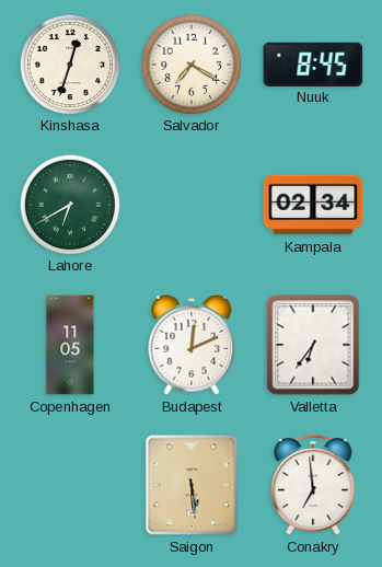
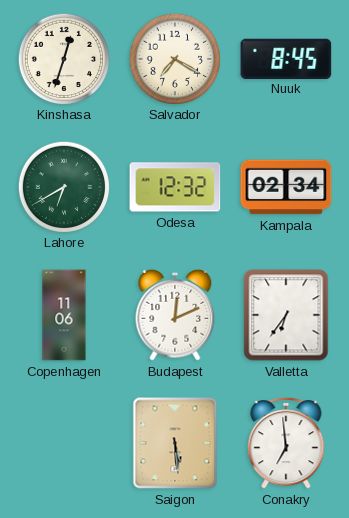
Odesa: none -> 12:32 (175, 187)
Copenhagen: 11:05 -> 11:06 (64, 315)
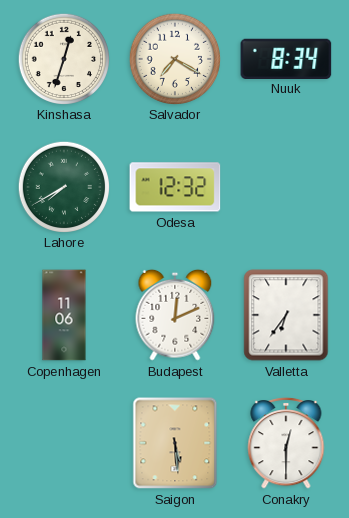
Nuuk: 8:45 -> 8:34 (286, 58)
Lahore: 6:40 -> 7:40 (63, 186)
Kampala: 02:34 -> none (286, 187)
Conakry: 6:59 -> 12:30 (286, 444)
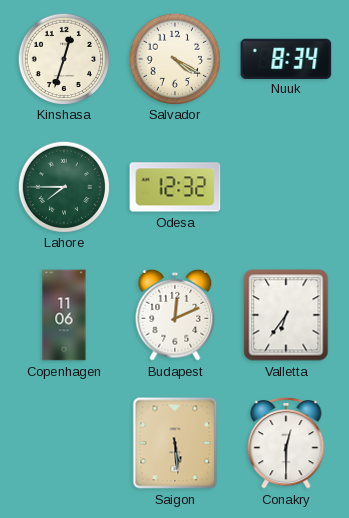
Salvador: 7:20 -> 4:20 (174, 58)
Lahore: 7:40 -> 7:45 (63, 186)
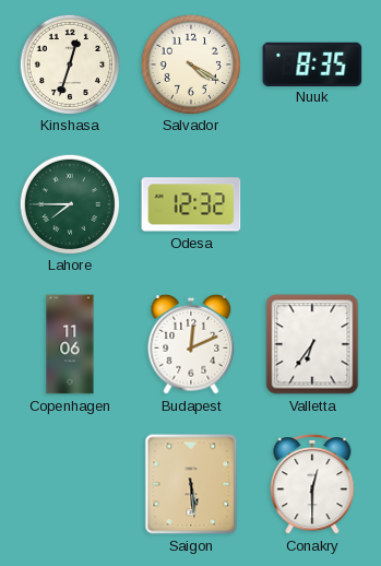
Nuuk: 8:34 -> 8:35 (312, 63)
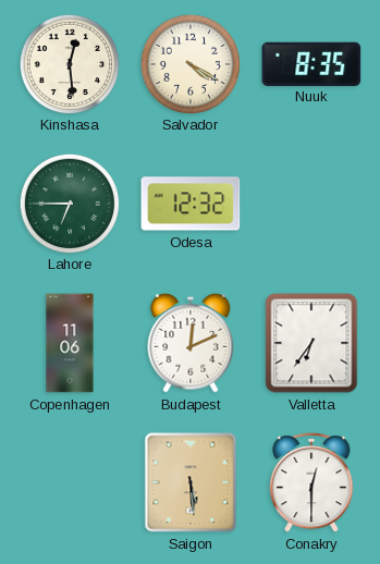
Kinshasa: 12:33 -> 12:29 (69, 63)
Lahore: 7:45 -> 6:45 (69, 203)
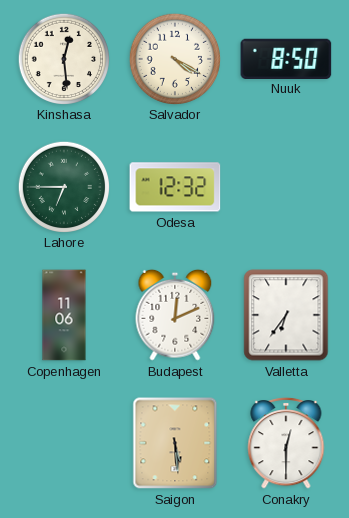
Nuuk: 8:35 -> 8:50 (286, 58)
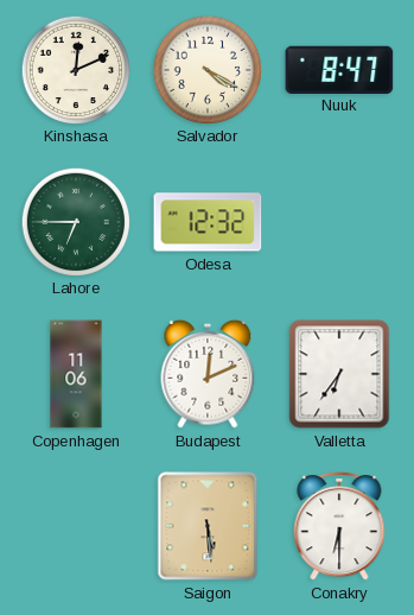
Kinshasa: 12:29 -> 12:11 (75, 69)
Nuuk: 8:50 -> 8:47 (339, 69)
Conakry: 12:30 -> 6:30 (339, 527)
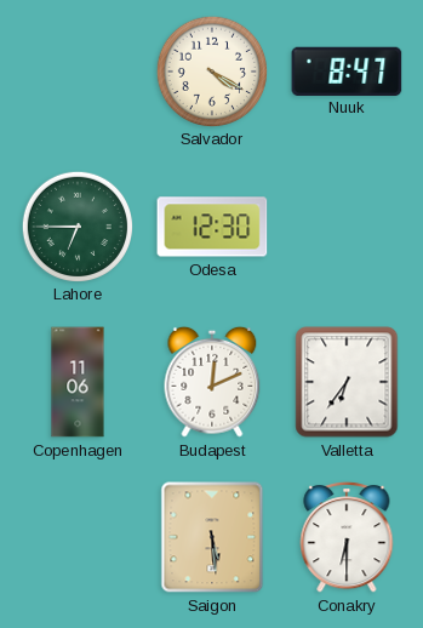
Kinshasa: 12:11 -> none (75, 69)
Odesa: 12:32 -> 12:30 (212, 227)
